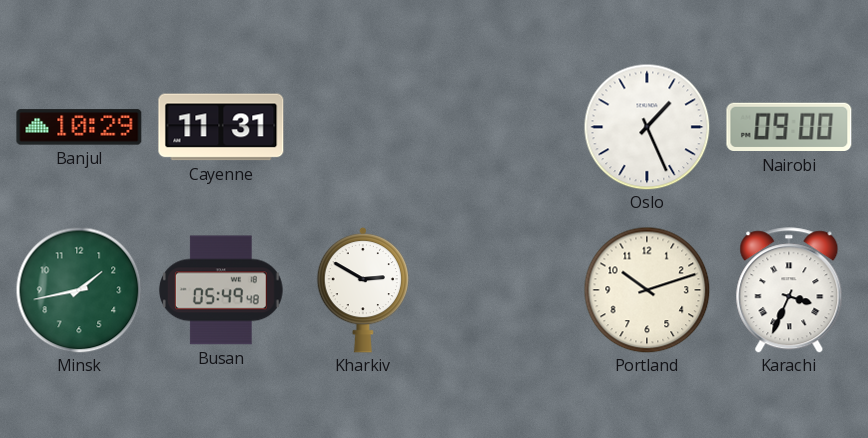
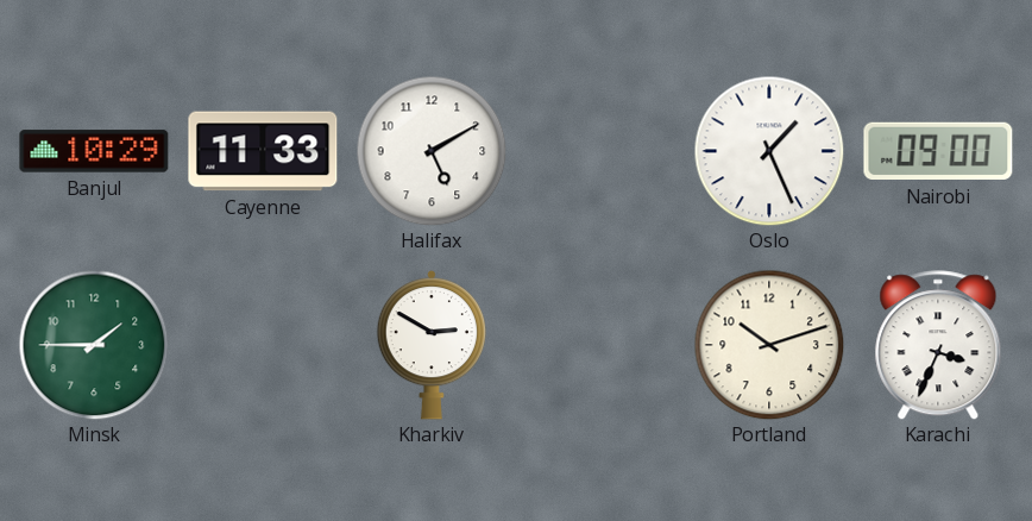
Cayenne: 11:31 -> 11:33 (263, 151)
Halifax: none -> 5:10 (432, 151)
Minsk: 1:43 -> 1:45 (94, 345)
Busan: 05:49 -> none (222, 290)
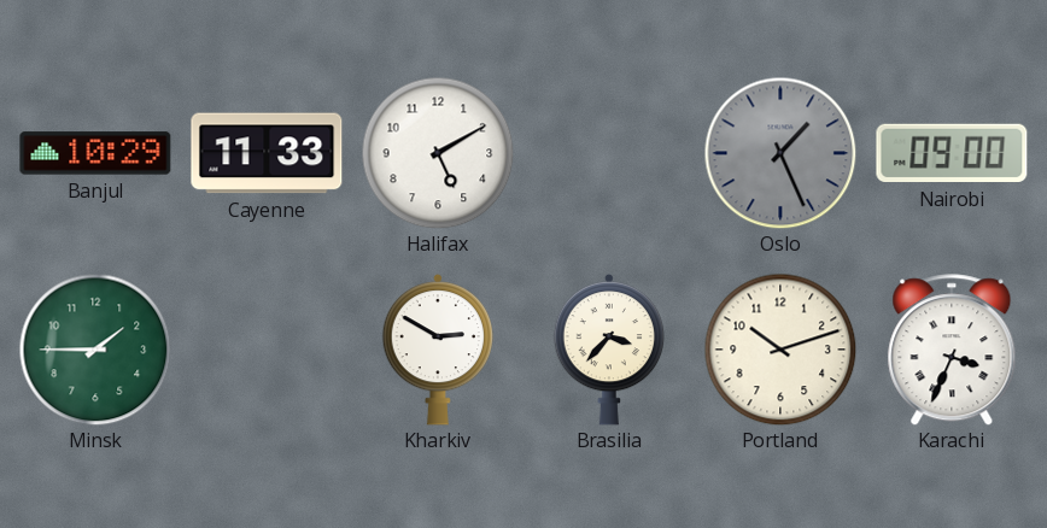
Oslo dial: white -> grey (780, 153)
Brasilia: none -> 3:37 (609, 350)
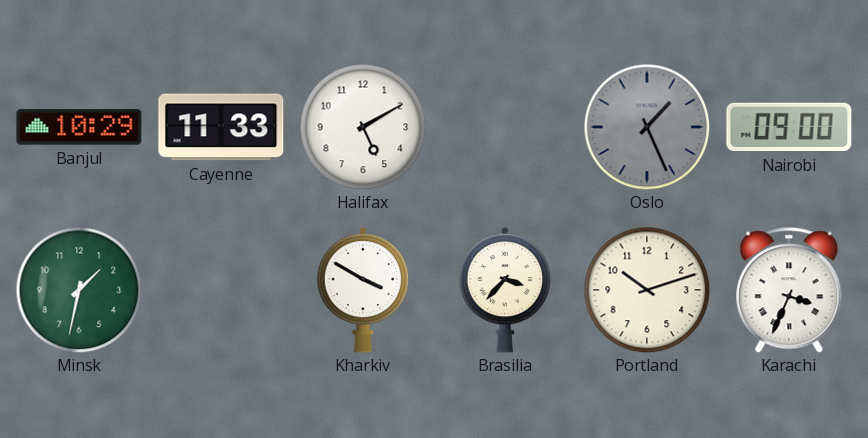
Minsk: 1:45 -> 1:32 (79, 290)
Kharkiv: 2:50 -> 3:50 (363, 290)
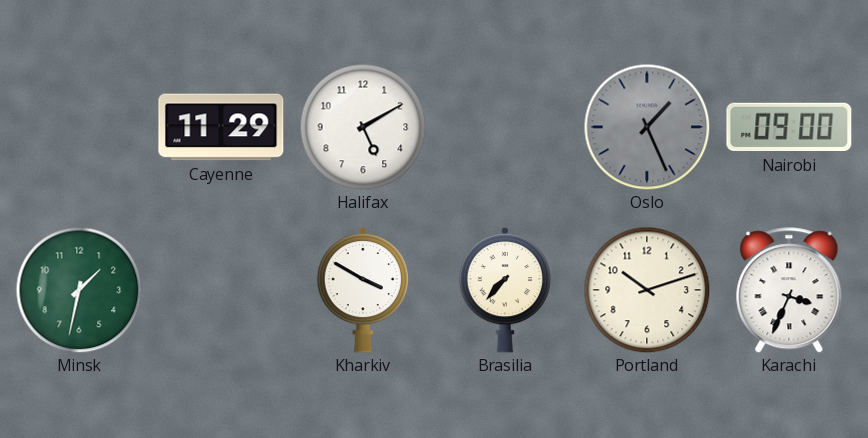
Banjul: 10:29 -> none (79, 127)
Cayenne: 11:33 -> 11:29 (221, 127)
Brasilia: 3:37 -> 7:37 (505, 290)
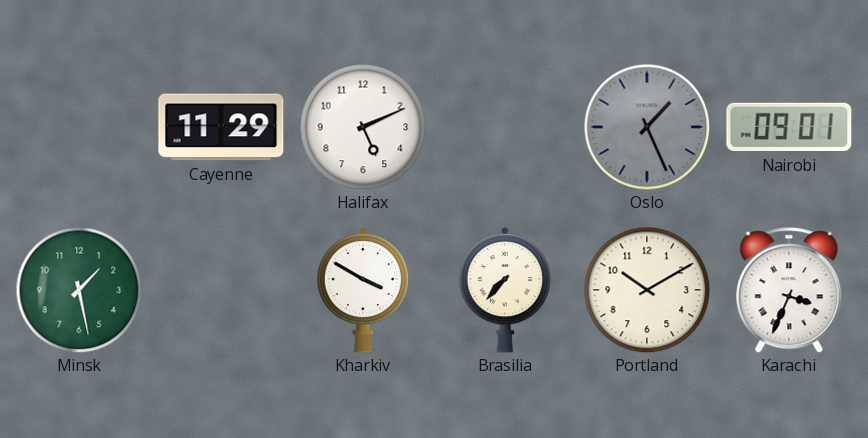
Halifax: 5:10 -> 5:11 (363, 127)
Nairobi: 09:00 -> 09:01 (789, 127)
Minsk: 1:32 -> 1:28 (79, 290)
Portland: 10:12 -> 10:10 (647, 290)
